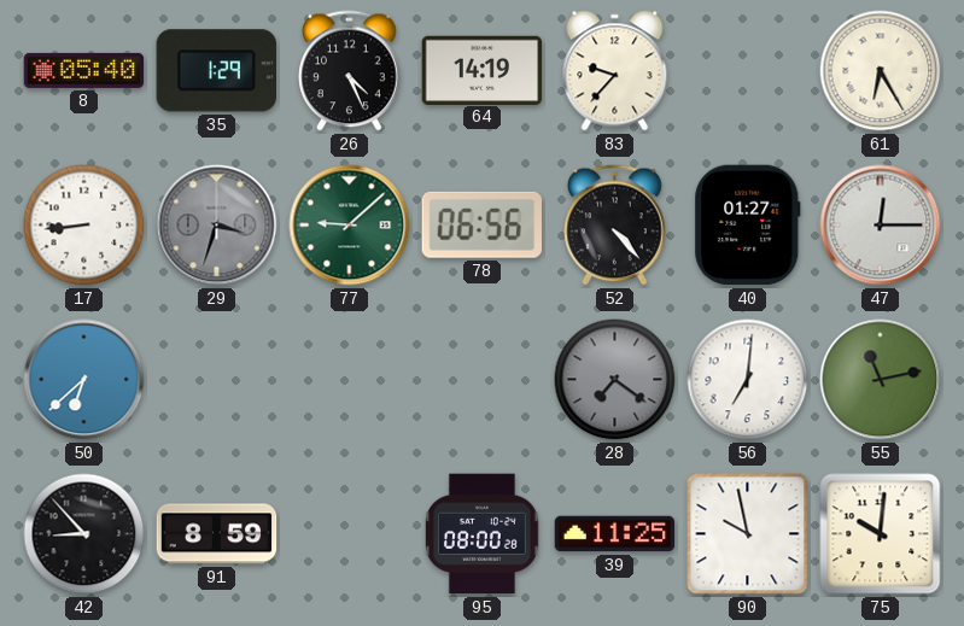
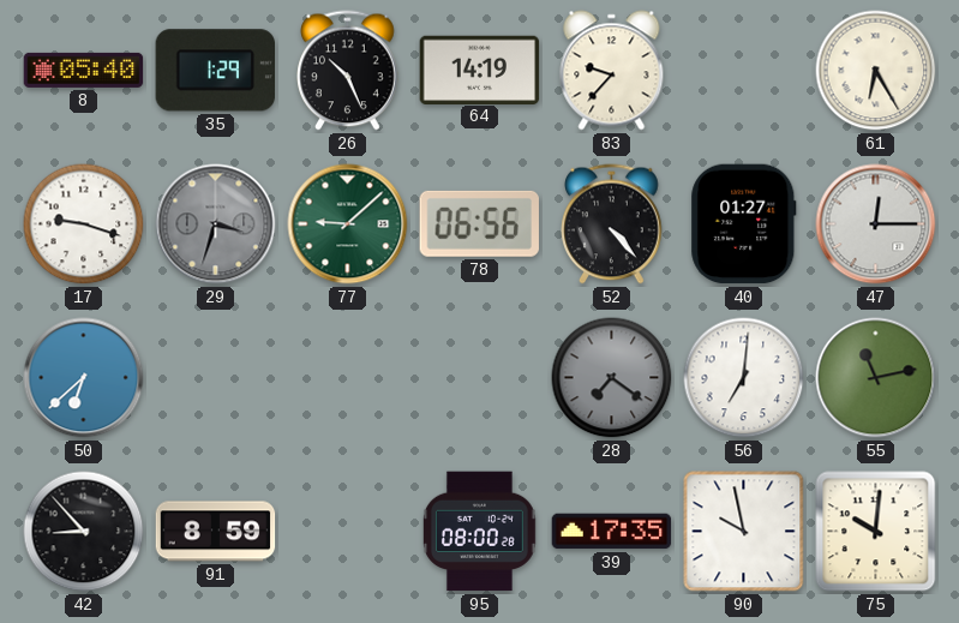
26: 4:26 -> 10:26 (348, 71)
17: 8:44 -> 9:18 (84, 224)
39: 11:25 -> 17:35 (612, 532)
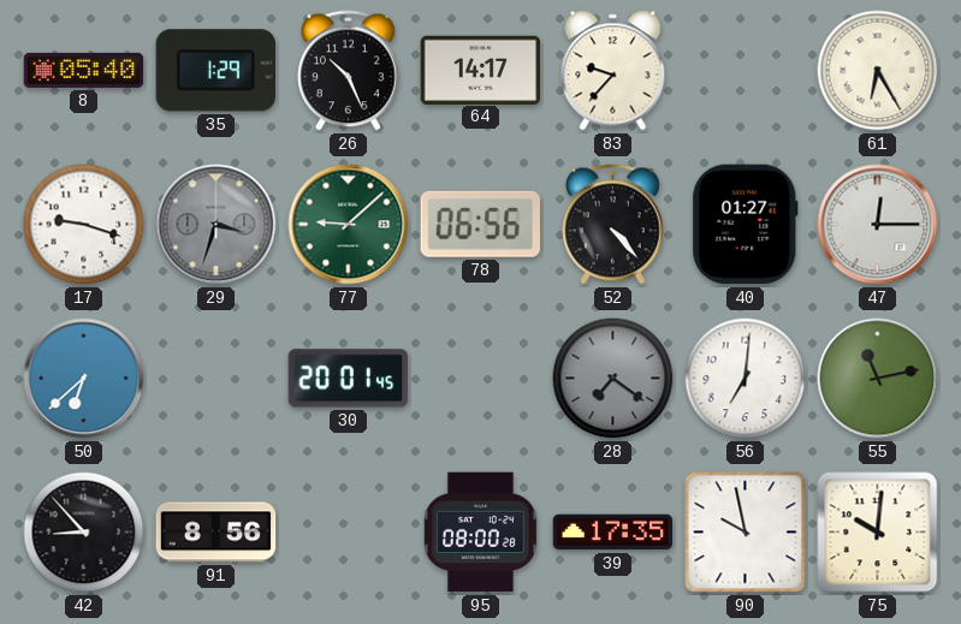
64: 14:19 -> 14:17 (481, 70)
30: none -> 20:01 (349, 379)
91: 8:59 -> 8:56 (216, 533)
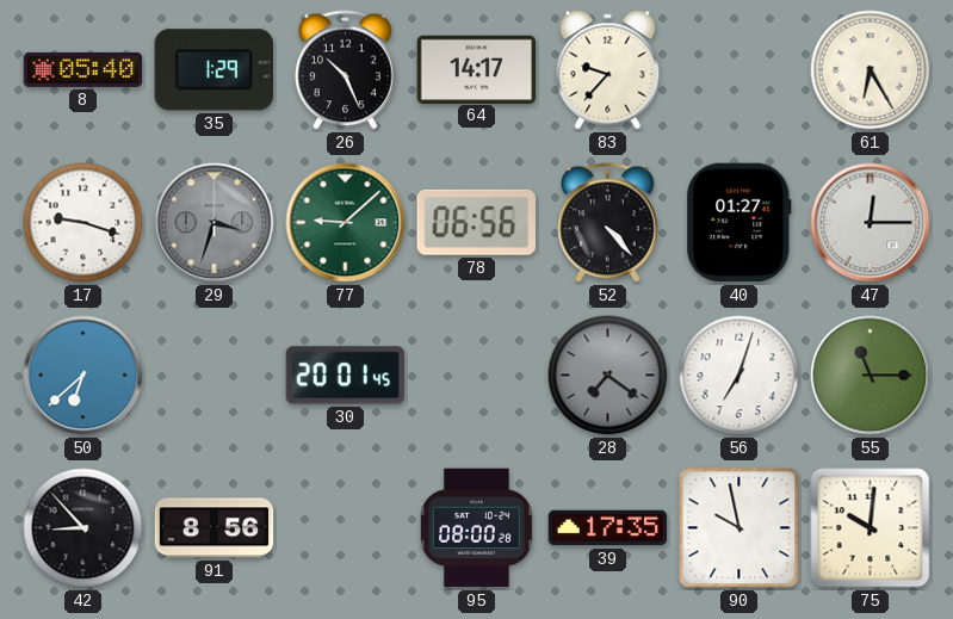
56: 7:01 -> 7:03 (739, 376)
55: 11:13 -> 11:15 (871, 376)
